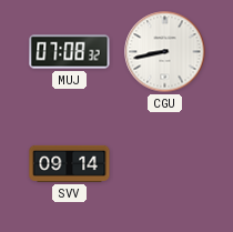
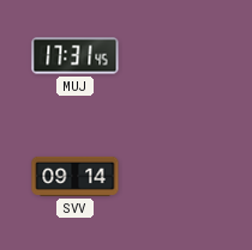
MUJ: 07:08 -> 17:31 (76, 56)
CGU: 8:43 -> none (165, 52)
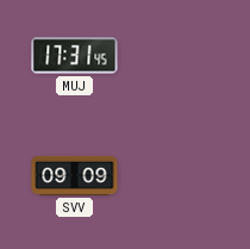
SVV: 09:14 -> 09:09 (75, 175)
